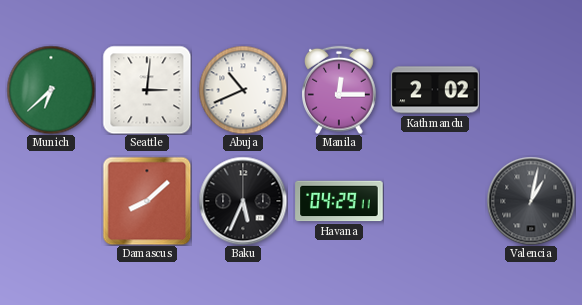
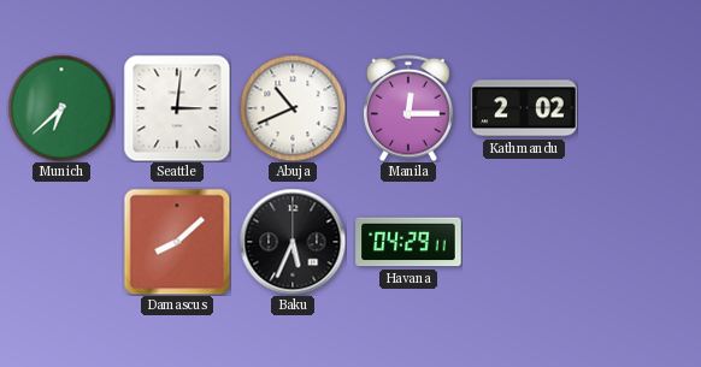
Valencia: 1:02 -> none (531, 201)
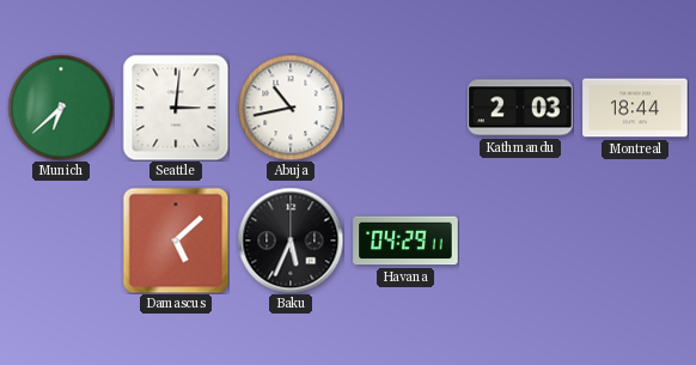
Abuja: 10:41 -> 10:43 (291, 108)
Manila: 12:15 -> none (408, 108)
Kathmandu: 2:02 -> 2:03 (520, 108)
Montreal: none -> 18:44 (635, 108)
Damascus: 8:08 -> 5:08 (176, 241)
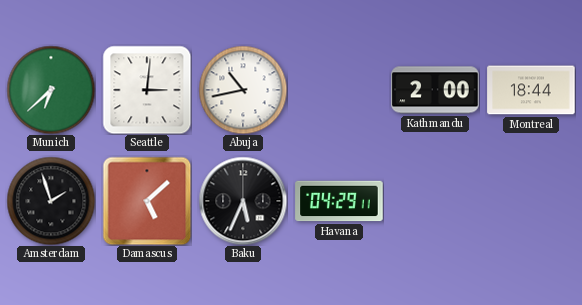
Kathmandu: 2:03 -> 2:00 (435, 90)
Amsterdam: none -> 1:57 (51, 201)
